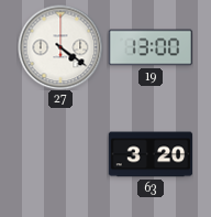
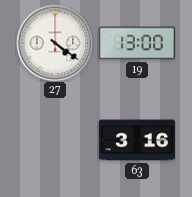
63: 3:20 -> 3:16 (137, 140)
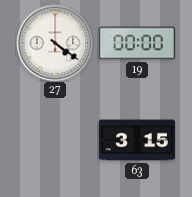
19: 13:00 -> 00:00 (137, 43)
63: 3:16 -> 3:15 (137, 140)
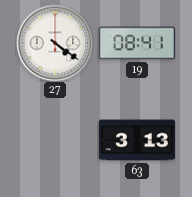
19: 00:00 -> 08:41 (137, 43)
63: 3:15 -> 3:13 (137, 140)
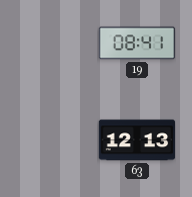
27: 4:21 -> none (55, 43)
63: 3:13 -> 12:13 (137, 140)
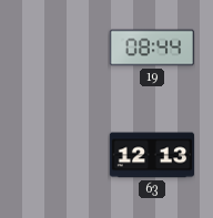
19: 08:41 -> 08:44 (152, 48)
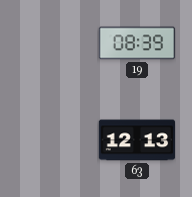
19: 08:44 -> 08:39 (137, 43)
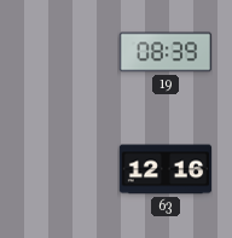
63: 12:13 -> 12:16 (166, 169)
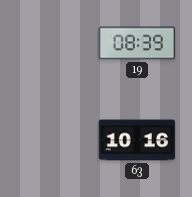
63: 12:16 -> 10:16 (137, 140)
